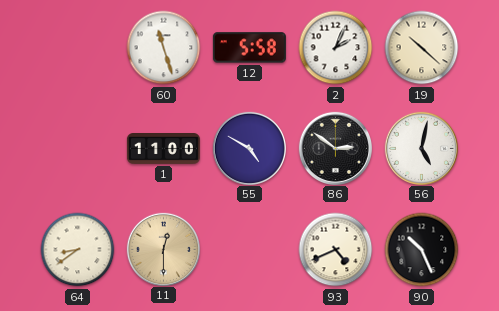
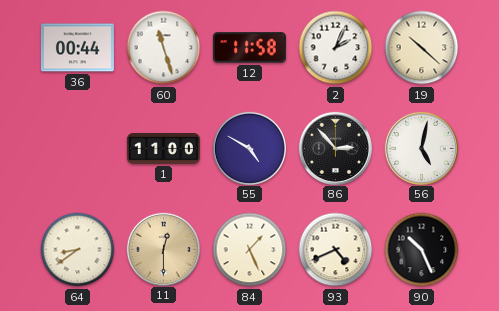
36: none -> 00:44 (77, 48)
12: 5:58 -> 11:58 (249, 48)
86: 2:51 -> 2:53 (335, 148)
84: none -> 1:26 (250, 250)
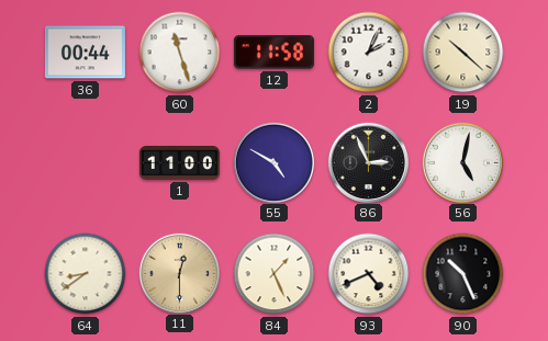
86: 2:53 -> 2:56 (368, 162)
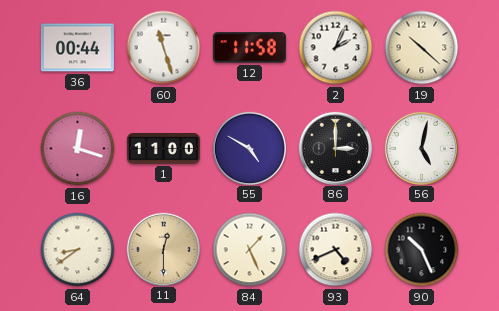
16: none -> 12:18 (78, 149)
86: 2:56 -> 3:00 (335, 148)
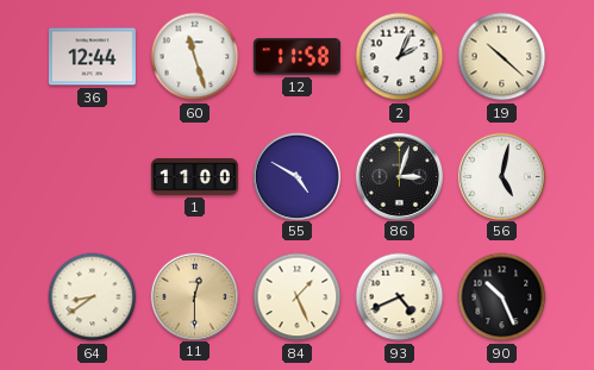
36: 00:44 -> 12:44 (92, 57)
16: 12:18 -> none (78, 149)
86: 3:00 -> 3:03 (399, 176)
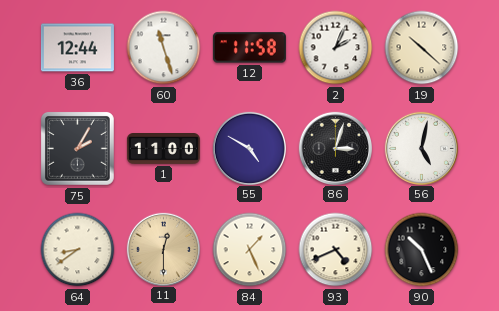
75: none -> 2:05 (77, 148)
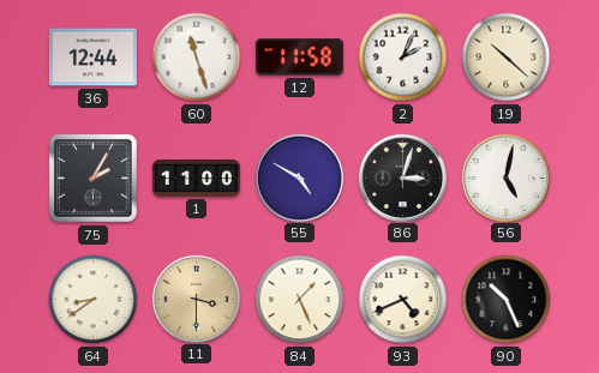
11: 12:30 -> 3:30 (196, 299)
